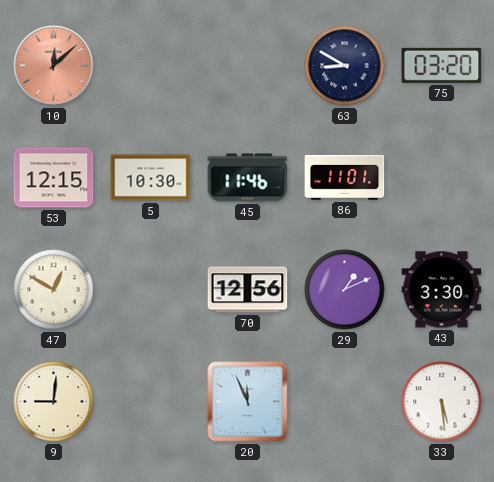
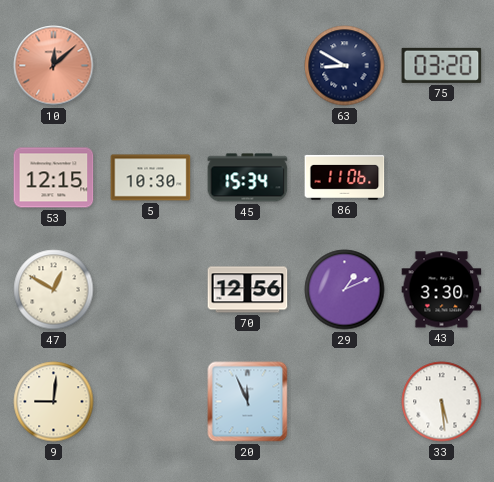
45: 11:46 -> 15:34 (248, 178)
86: 11:01 -> 11:06 (345, 177)
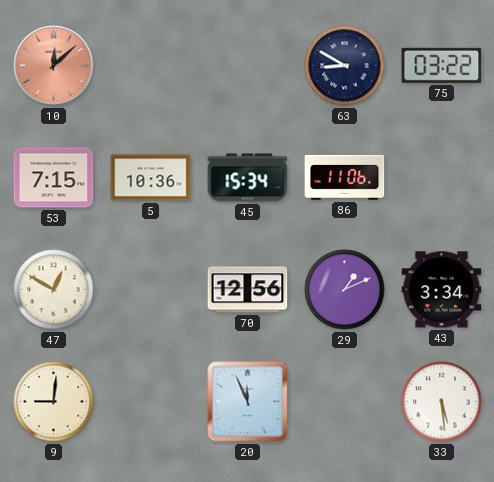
75: 03:20 -> 03:22 (442, 65)
53: 12:15 -> 7:15 (54, 178)
5: 10:30 -> 10:36 (151, 178)
43: 3:30 -> 3:34 (442, 290)
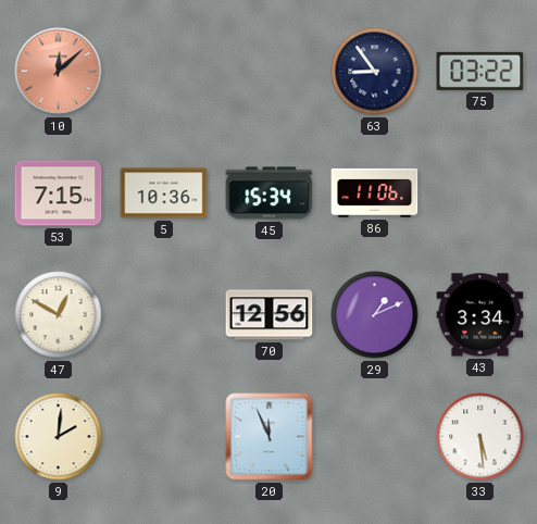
63: 8:50 -> 8:54 (375, 72)
9: 9:01 -> 2:01 (59, 437)
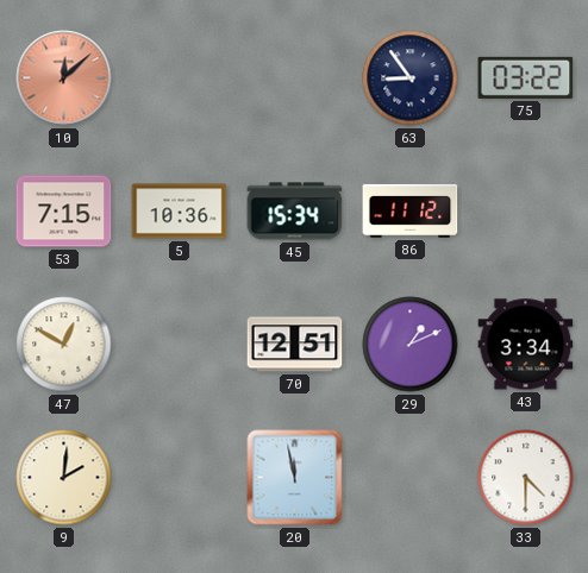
86: 11:06 -> 11:12 (411, 210)
70: 12:56 -> 12:51 (295, 345)
20: 11:56 -> 11:58 (295, 478)
33: 5:29 -> 4:30 (526, 478)
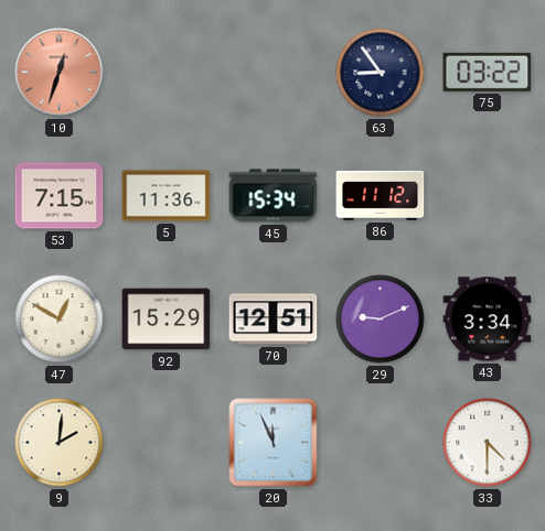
10: 12:08 -> 12:33 (60, 73)
5: 10:36 -> 11:36 (167, 196)
92: none -> 15:29 (167, 319)
29: 1:11 -> 9:11 (381, 319)
20: 11:58 -> 11:56 (274, 443)
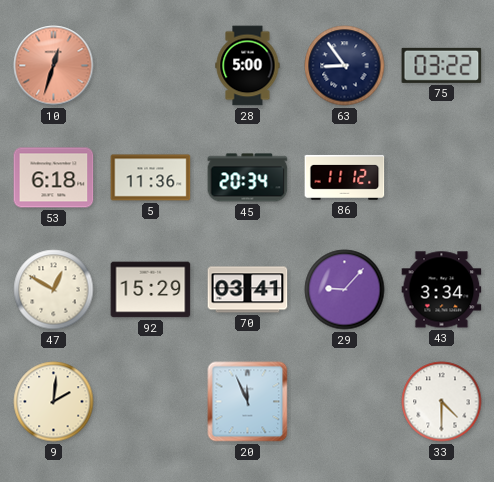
28: none -> 5:00 (248, 66)
53: 7:15 -> 6:18 (54, 178)
45: 15:34 -> 20:34 (248, 178)
70: 12:51 -> 03:41 (248, 290)
29: 9:11 -> 9:07 (345, 290)
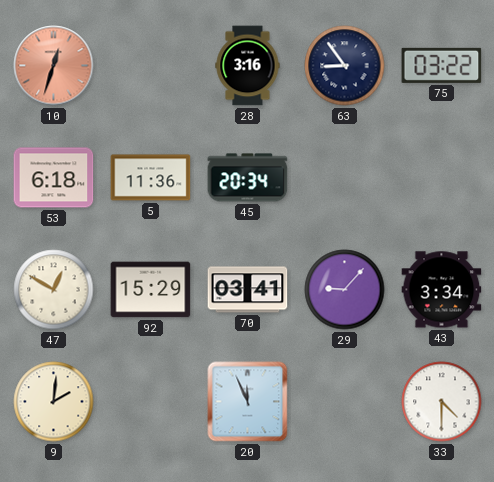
28: 5:00 -> 3:16 (248, 66)
86: 11:12 -> none (345, 177)
